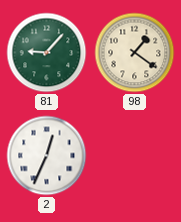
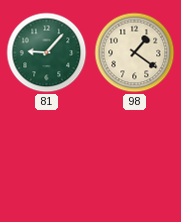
2: 12:34 -> none (47, 156)
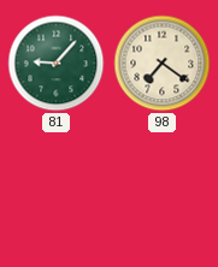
98: 1:21 -> 7:21 (163, 64)
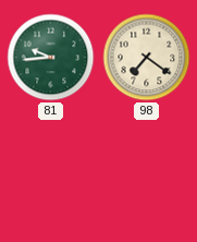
81: 9:07 -> 9:44 (51, 58)
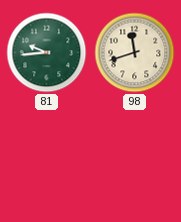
98: 7:21 -> 11:42 (135, 53)
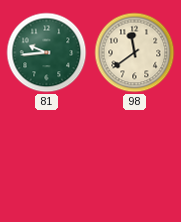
98: 11:42 -> 11:39 (135, 53)
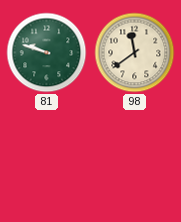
81: 9:44 -> 9:48 (47, 53)
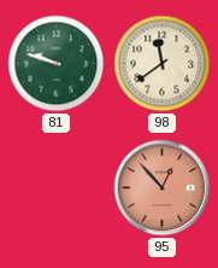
95: none -> 12:53 (163, 188)
